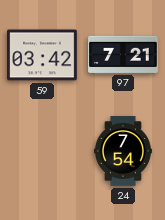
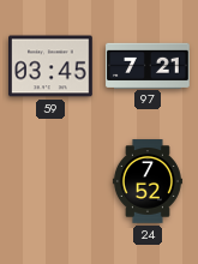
59: 03:42 -> 03:45 (50, 66)
24: 7:54 -> 7:52 (148, 181)
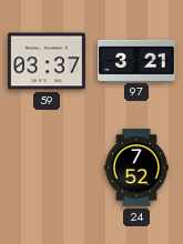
59: 03:45 -> 03:37 (47, 61)
97: 7:21 -> 3:21 (136, 60)
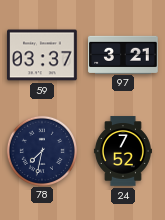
78: none -> 7:32 (41, 150)
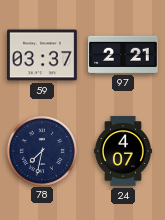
97: 3:21 -> 2:21 (123, 54)
24: 7:52 -> 4:07 (123, 151)
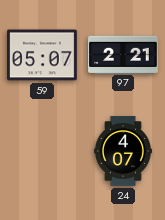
59: 03:37 -> 05:07 (42, 55)
78: 7:32 -> none (41, 150)
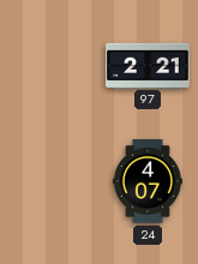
59: 05:07 -> none (42, 55)
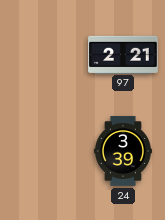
24: 4:07 -> 3:39 (123, 151)
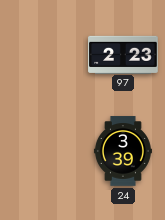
97: 2:21 -> 2:23 (123, 54)
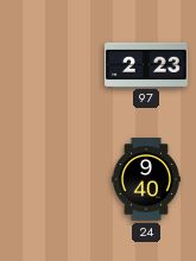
24: 3:39 -> 9:40 (146, 179)
